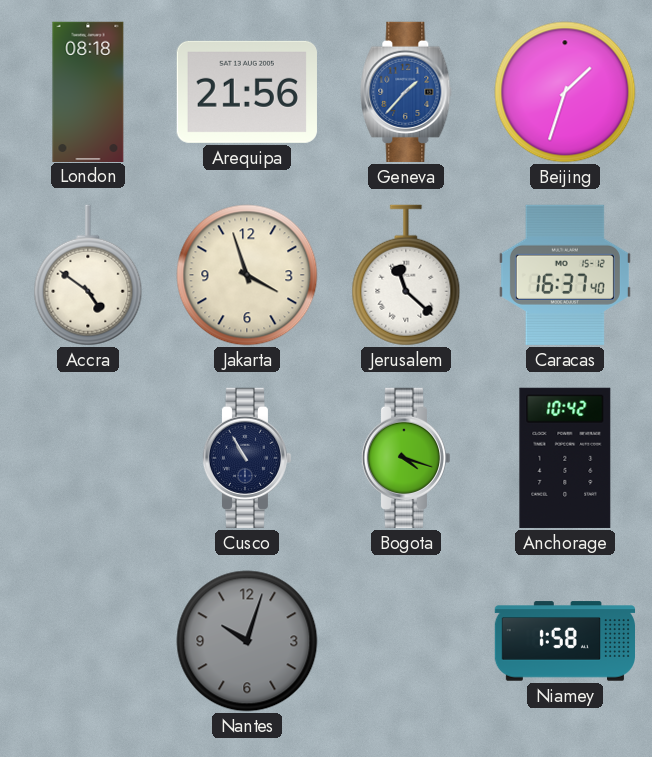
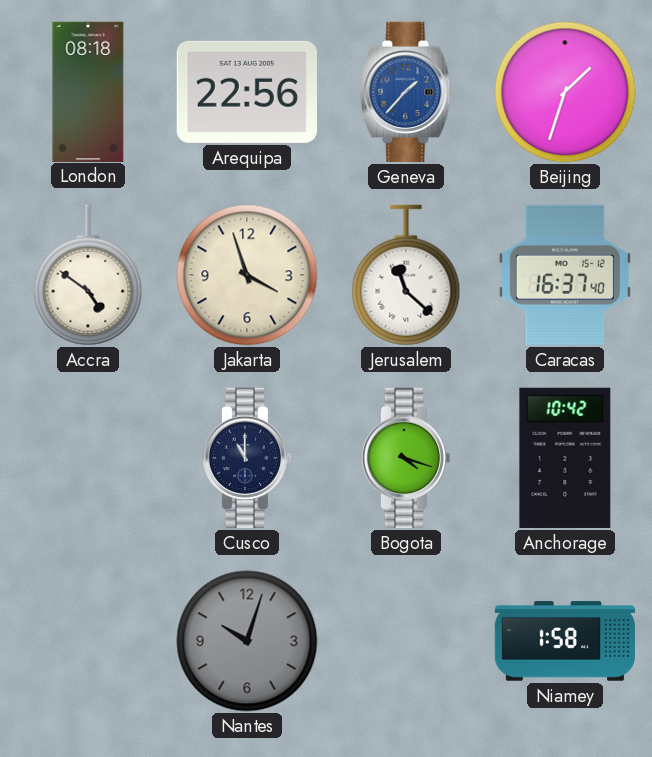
Arequipa: 21:56 -> 22:56 (247, 92)
Cusco: 10:55 -> 11:00 (247, 458)
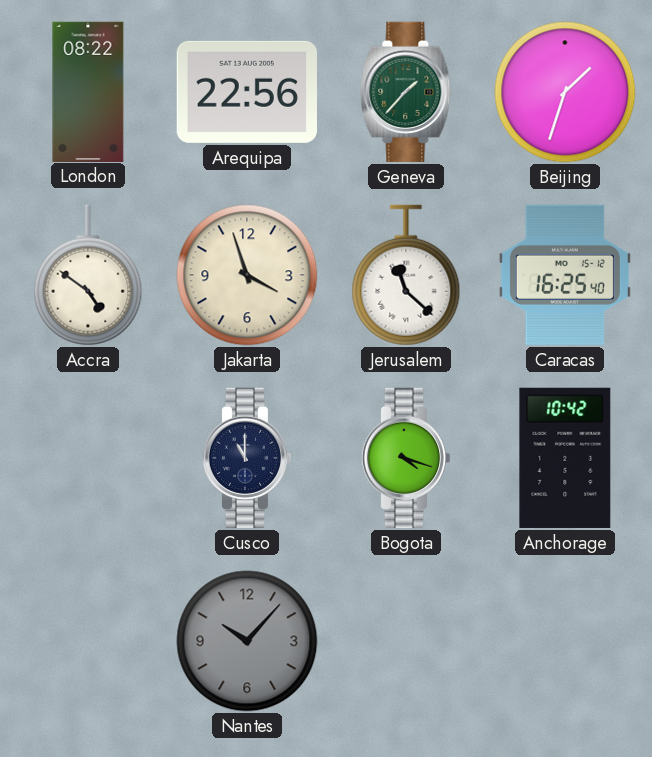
London: 08:18 -> 08:22 (88, 91)
Geneva dial: blue -> green (406, 92)
Caracas: 16:37 -> 16:25 (565, 275)
Nantes: 10:03 -> 10:07 (247, 641)
Niamey: 1:58 -> none (565, 641)
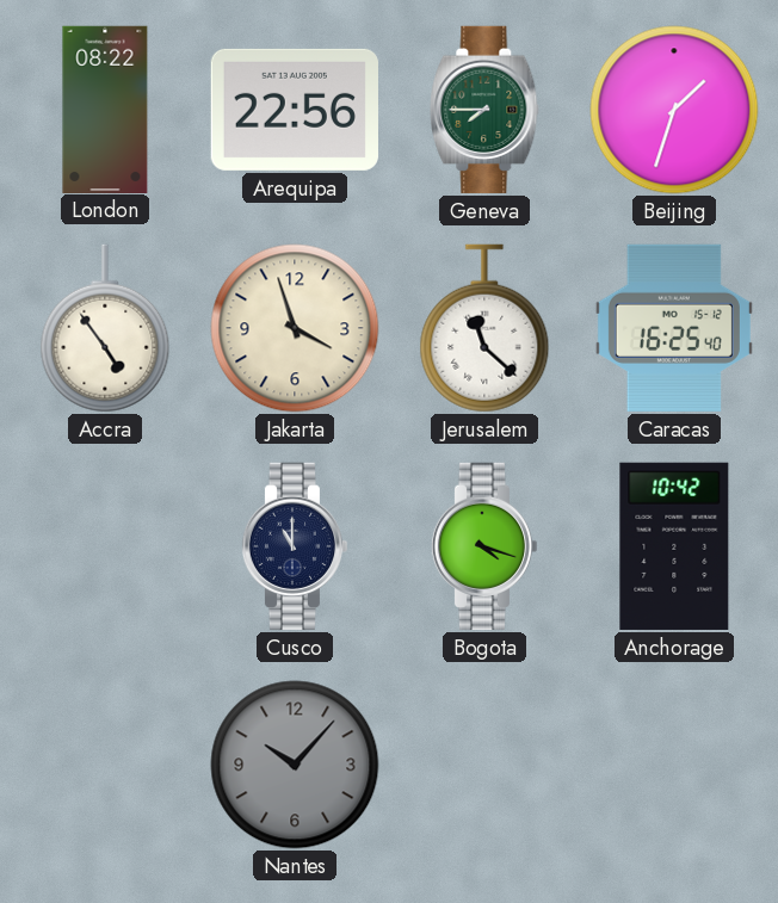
Geneva: 1:37 -> 7:45 (484, 110)
Accra: 4:51 -> 4:54 (105, 328)
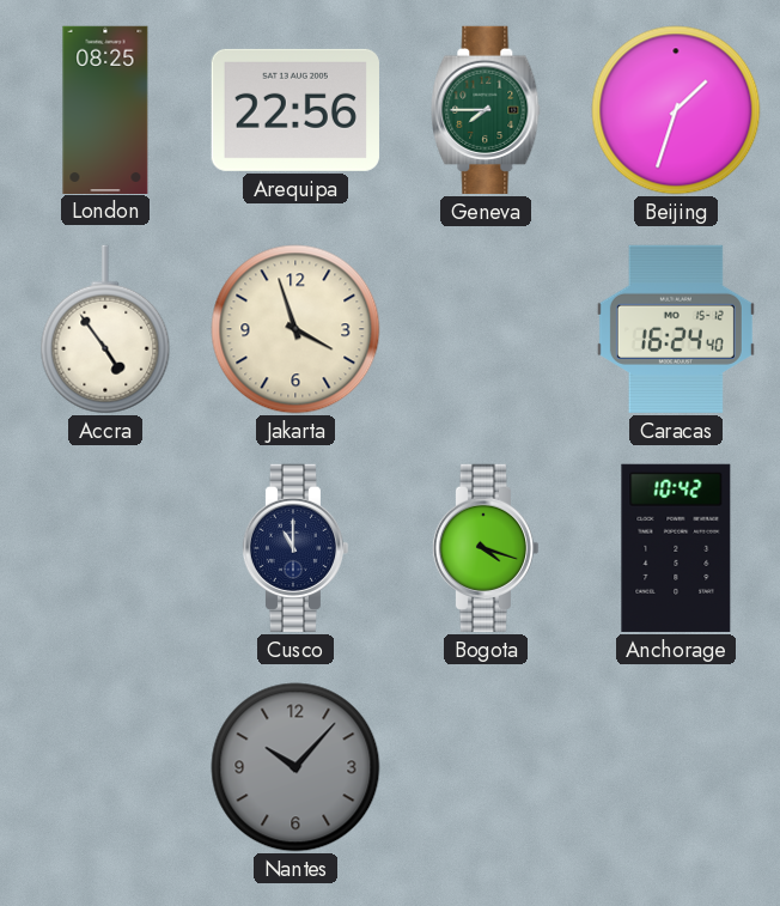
London: 08:22 -> 08:25 (105, 109)
Jerusalem: 11:22 -> none (484, 328)
Caracas: 16:25 -> 16:24 (676, 329)
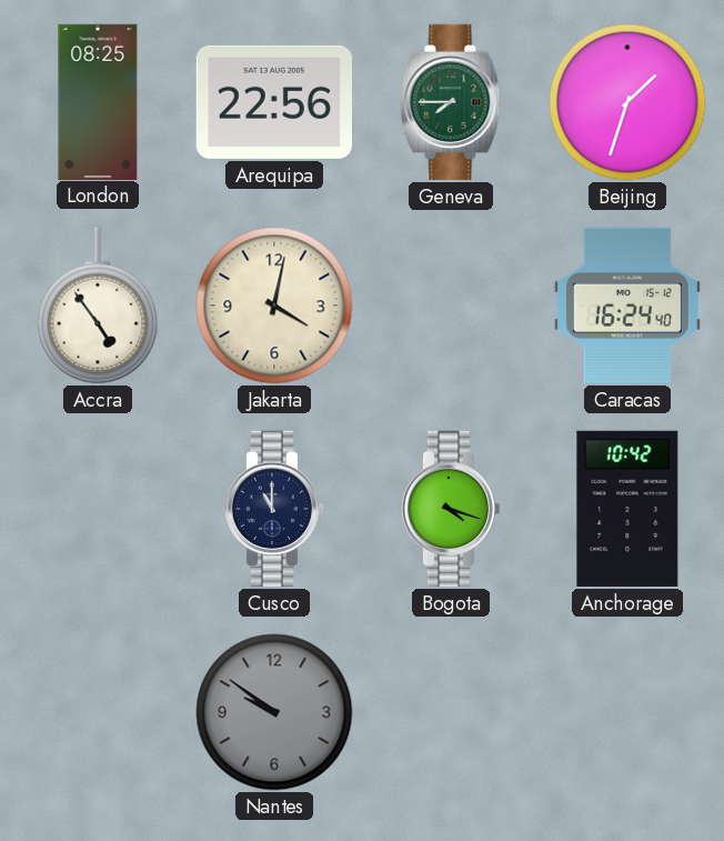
Jakarta: 3:57 -> 4:02 (274, 306)
Nantes: 10:07 -> 9:51 (274, 712)
